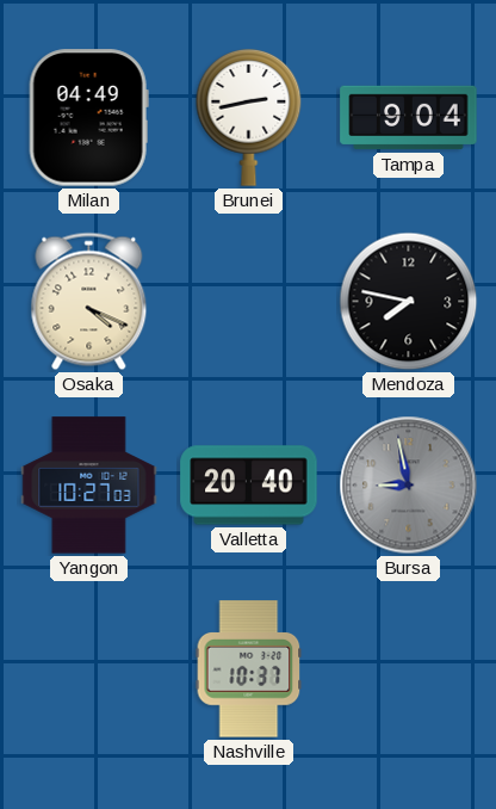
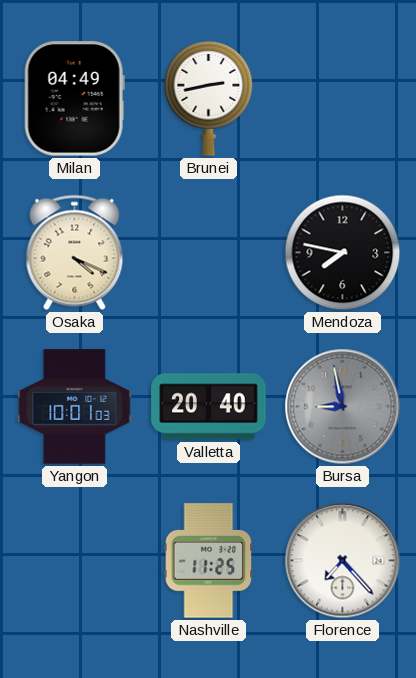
Tampa: 9:04 -> none (409, 118)
Yangon: 10:27 -> 10:01 (75, 407)
Nashville: 10:37 -> 11:25 (209, 561)
Florence: none -> 7:23 (343, 561)
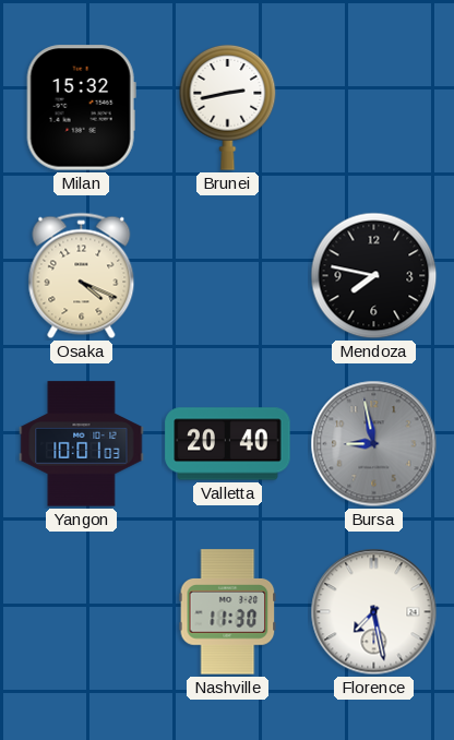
Milan: 04:49 -> 15:32 (81, 108)
Nashville: 11:25 -> 11:30 (228, 612)
Florence: 7:23 -> 7:28 (374, 612)
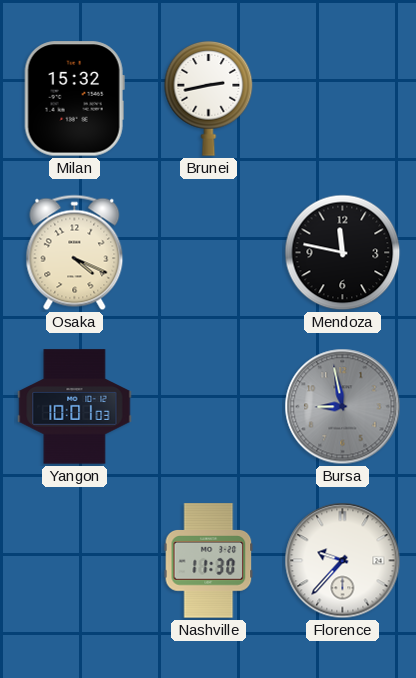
Mendoza: 7:47 -> 11:47 (343, 253)
Valletta: 20:40 -> none (228, 444)
Florence: 7:28 -> 9:37 (343, 561)
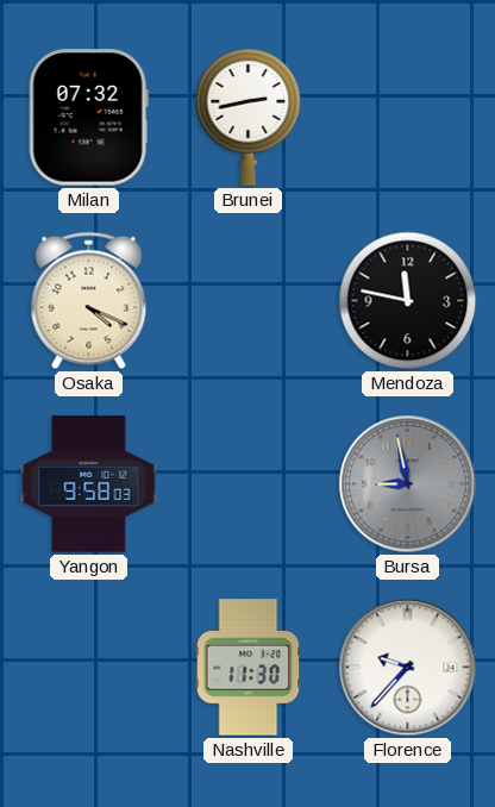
Milan: 15:32 -> 07:32 (88, 118)
Yangon: 10:01 -> 9:58 (89, 484)
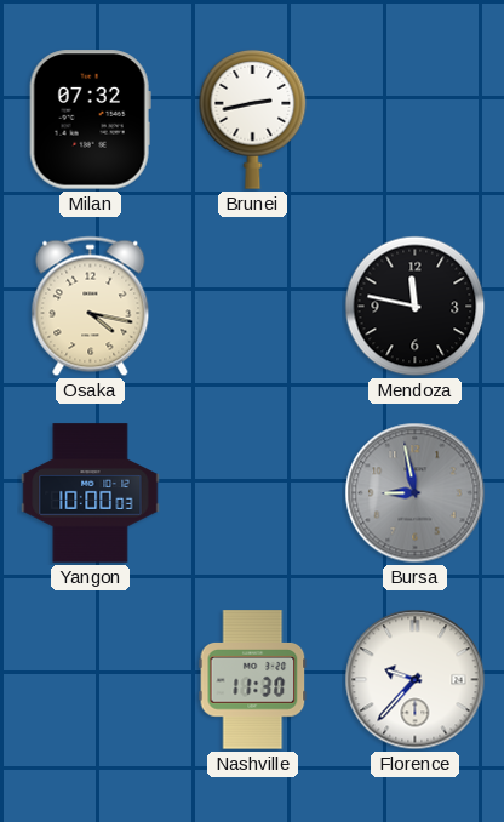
Osaka: 4:19 -> 4:17 (91, 307)
Yangon: 9:58 -> 10:00 (91, 493)
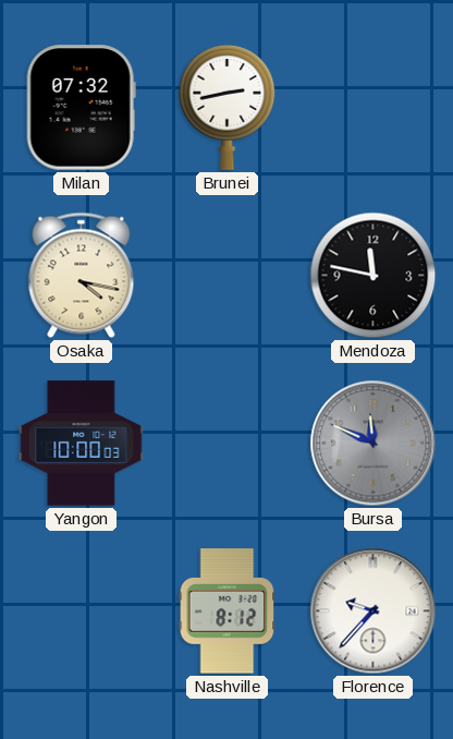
Bursa: 8:58 -> 11:49 (374, 444)
Nashville: 11:30 -> 8:12 (228, 611)
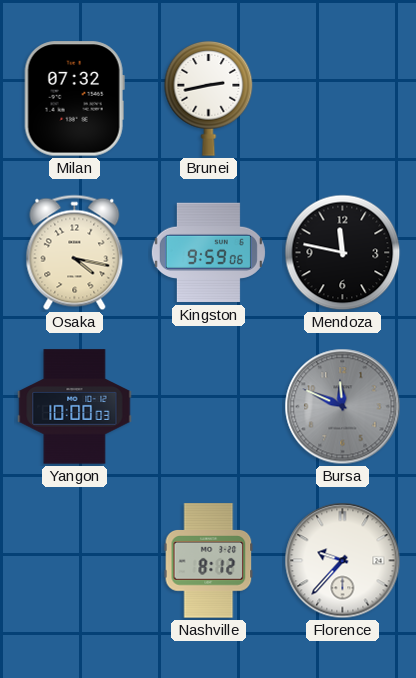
Kingston: none -> 9:59 (208, 253)
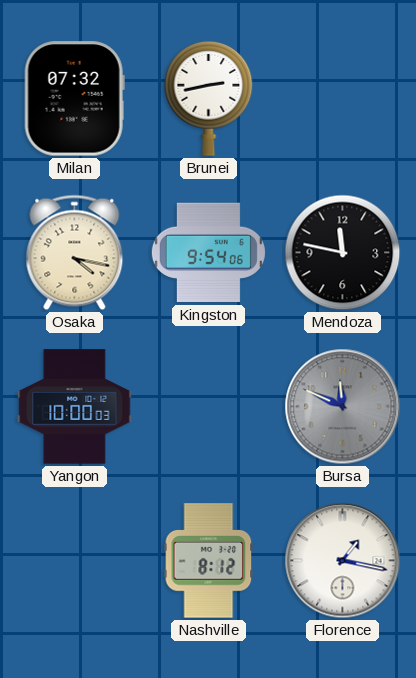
Kingston: 9:59 -> 9:54 (208, 253)
Florence: 9:37 -> 1:17 (343, 561)
